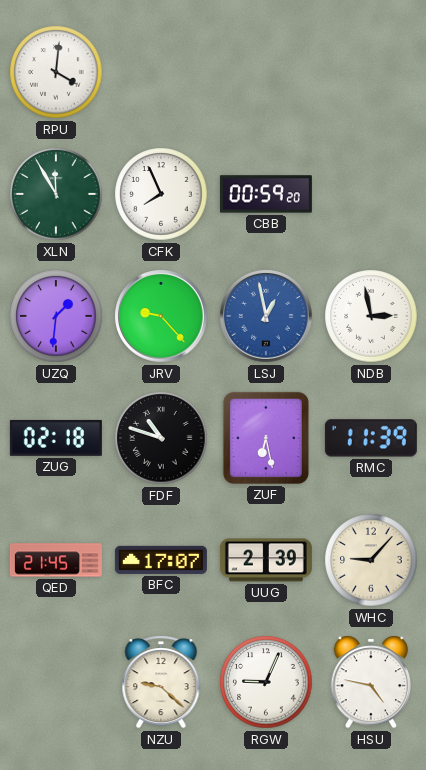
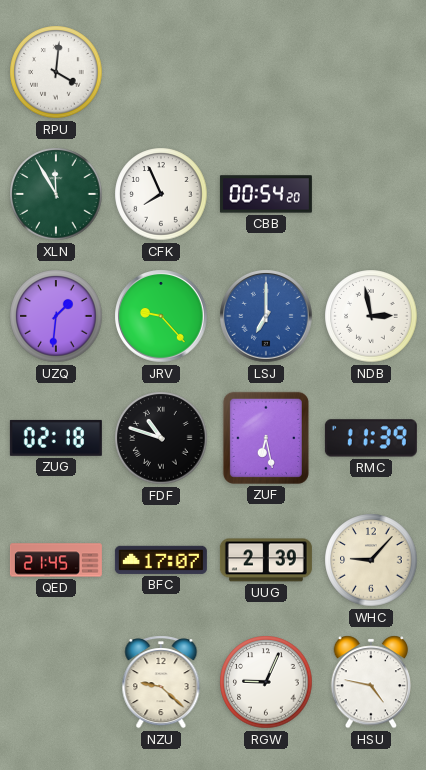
CBB: 00:59 -> 00:54 (266, 194)
LSJ: 12:58 -> 7:00 (266, 316)
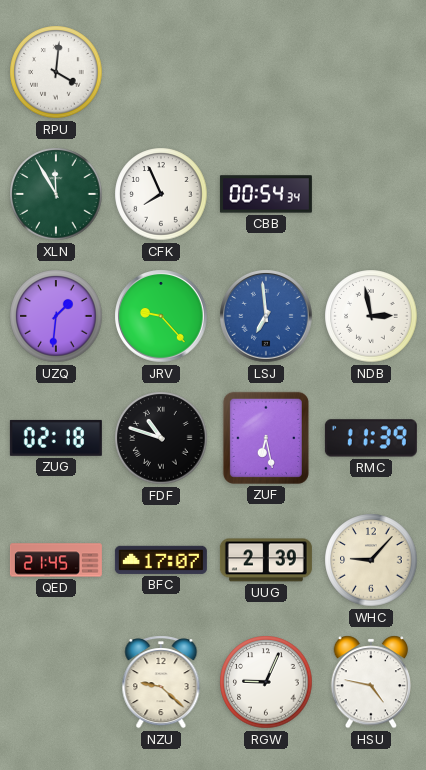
CBB: 00:54:20 -> 00:54:34 (266, 194)
LSJ: 7:00 -> 6:59 (266, 316)
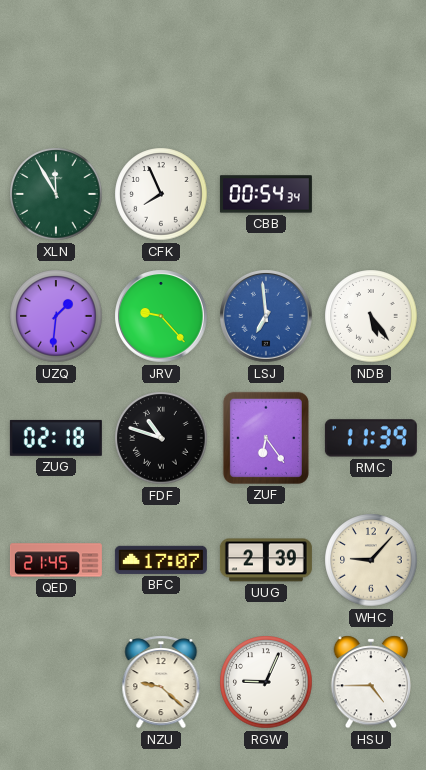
RPU: 4:01 -> none (56, 72)
NDB: 2:58 -> 5:24 (371, 316)
ZUF: 6:28 -> 6:24 (266, 438)
HSU: 4:47 -> 4:45 (371, 682)
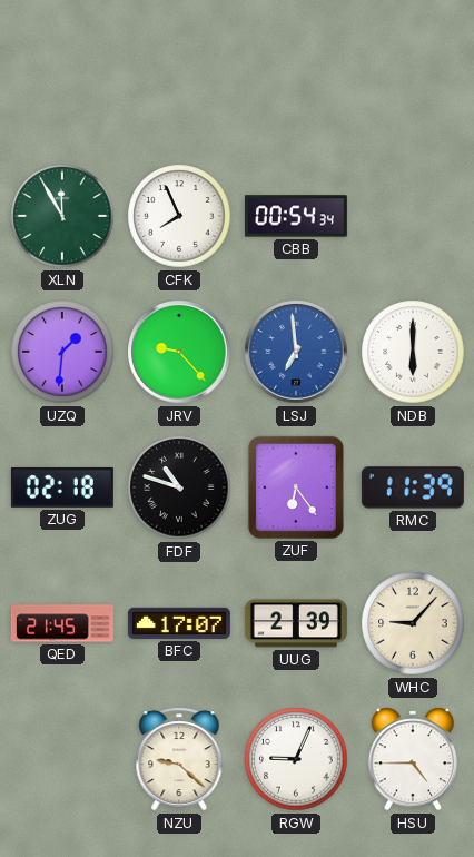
NDB: 5:24 -> 6:00 (413, 352)
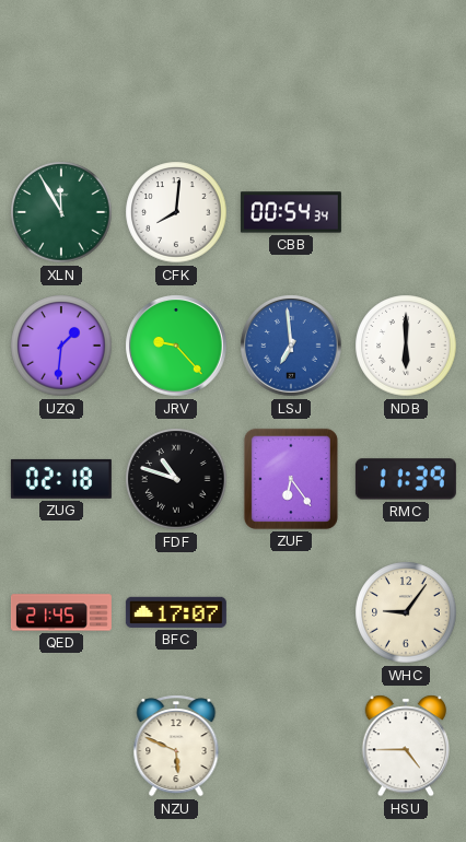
CFK: 7:56 -> 8:01 (176, 212)
UUG: 2:39 -> none (296, 623)
WHC: 9:07 -> 9:06 (406, 612)
NZU: 9:22 -> 5:49 (176, 746)
RGW: 9:04 -> none (296, 759)
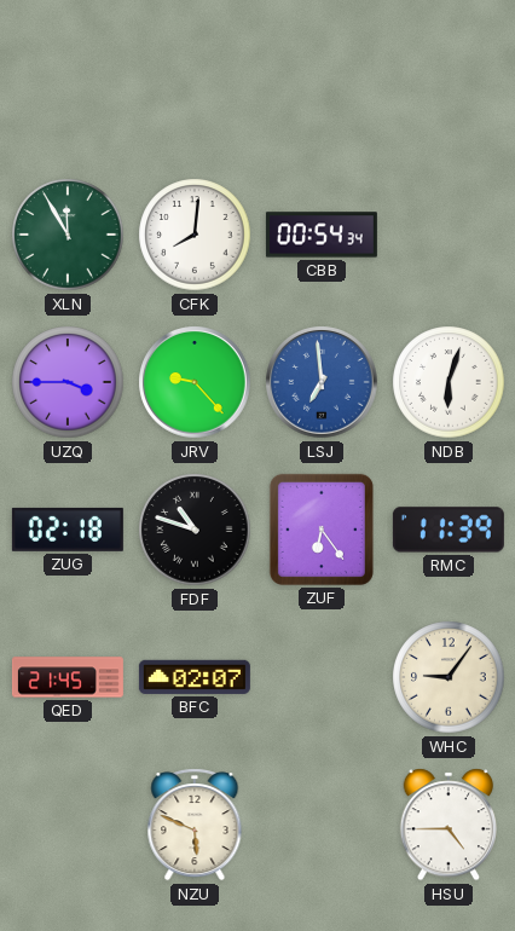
UZQ: 1:31 -> 3:45 (68, 382)
NDB: 6:00 -> 6:03 (449, 382)
BFC: 17:07 -> 02:07 (195, 677)
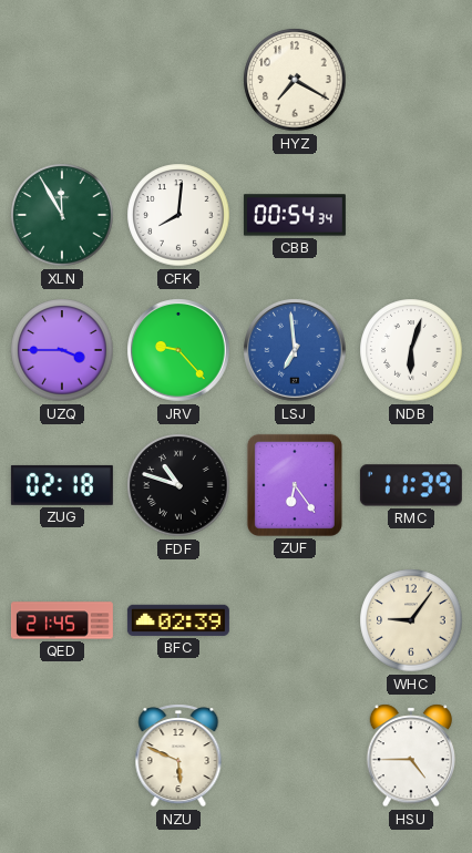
HYZ: none -> 7:20 (295, 80)
BFC: 02:07 -> 02:39 (178, 620)
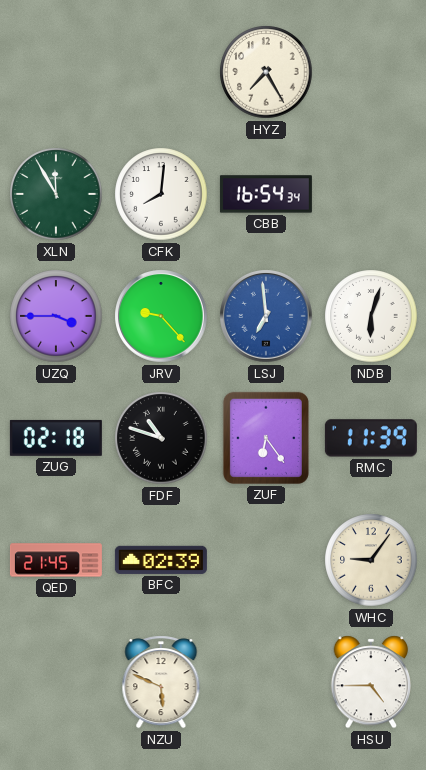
HYZ: 7:20 -> 7:25 (266, 72)
CBB: 00:54 -> 16:54 (266, 194)
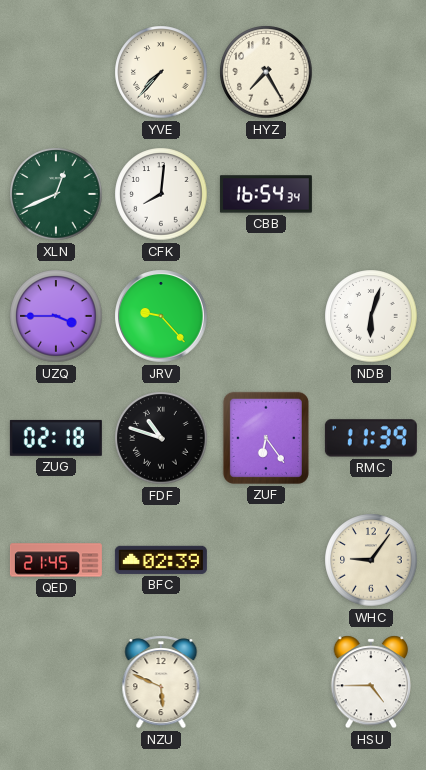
YVE: none -> 7:37 (161, 72)
XLN: 11:55 -> 12:41 (56, 194)
LSJ: 6:59 -> none (266, 316)
